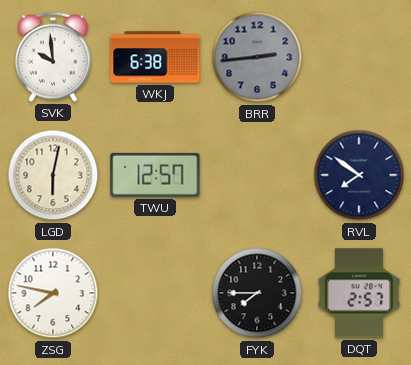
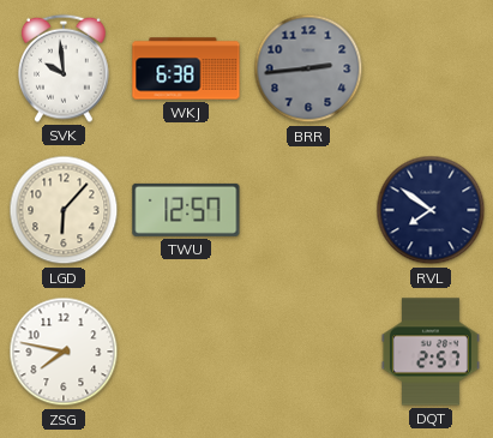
LGD: 6:02 -> 6:07 (64, 210)
FYK: 7:45 -> none (257, 293)
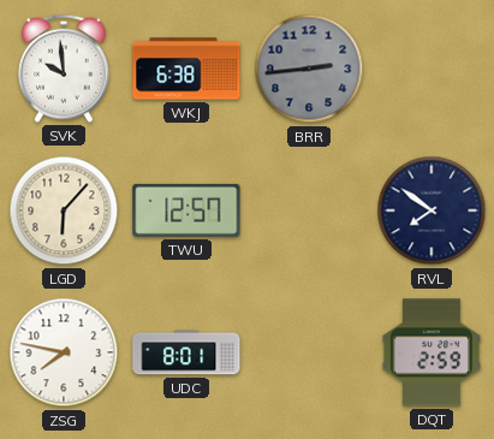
UDC: none -> 8:01 (186, 352)
DQT: 2:57 -> 2:59 (431, 352)
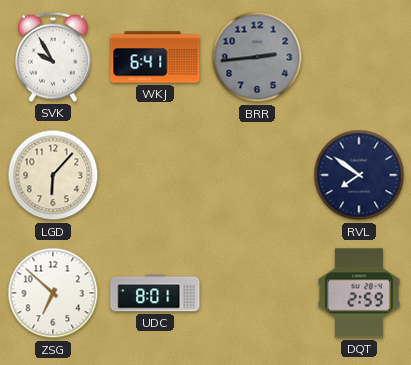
SVK: 9:59 -> 9:55 (54, 57)
WKJ: 6:38 -> 6:41 (155, 57)
TWU: 12:57 -> none (186, 210)
ZSG: 7:47 -> 6:52 (53, 293)
